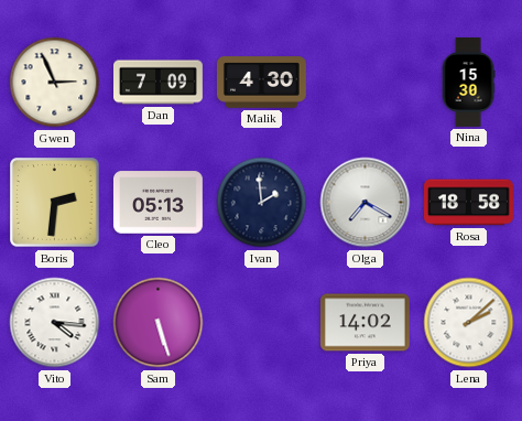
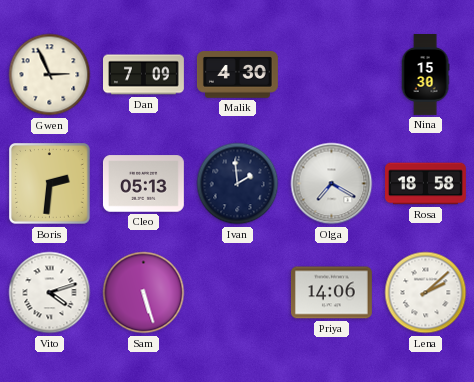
Vito: 4:16 -> 4:12 (50, 293)
Priya: 14:02 -> 14:06 (331, 293)
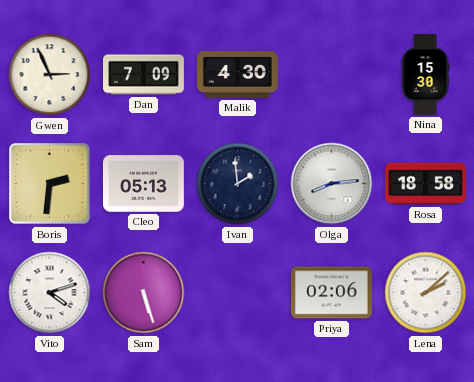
Olga: 7:20 -> 8:14 (332, 184)
Priya: 14:06 -> 02:06 (331, 293)
